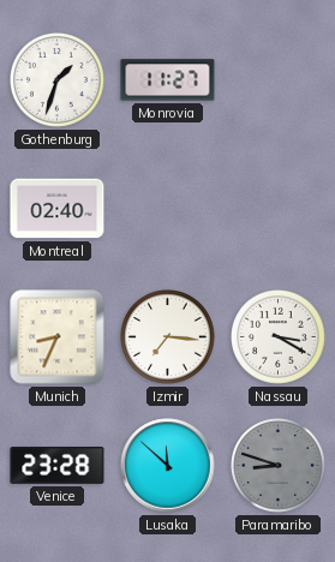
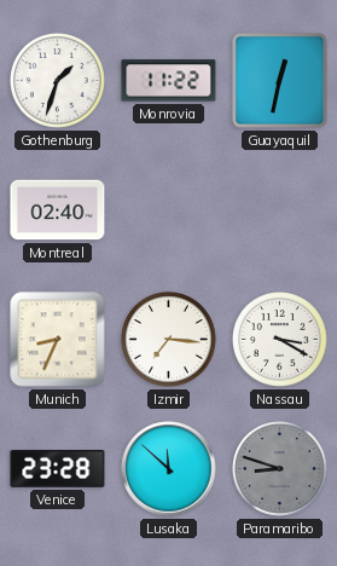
Monrovia: 11:27 -> 11:22 (169, 81)
Guayaquil: none -> 12:32 (280, 81)
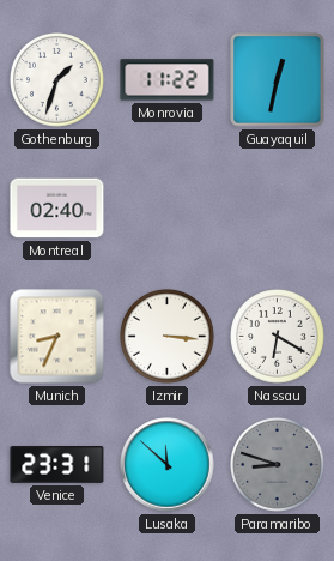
Izmir: 7:16 -> 3:16 (168, 337)
Nassau: 3:20 -> 6:20 (278, 337)
Venice: 23:28 -> 23:31 (57, 465)
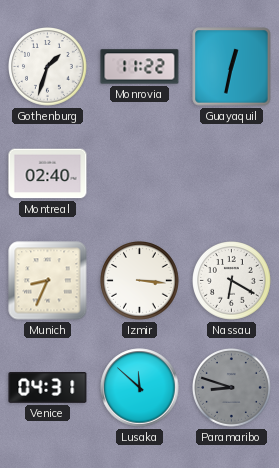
Venice: 23:31 -> 04:31 (48, 388)
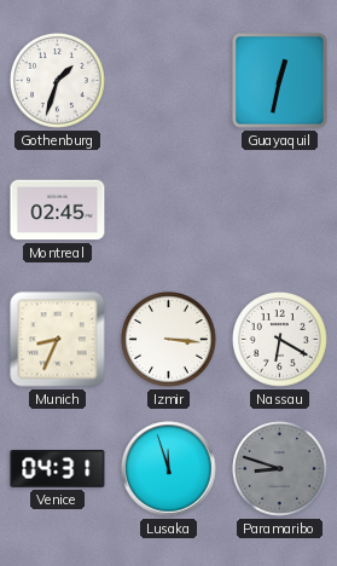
Monrovia: 11:22 -> none (140, 67)
Montreal: 02:40 -> 02:45 (58, 210)
Lusaka: 11:52 -> 11:57 (169, 469)
